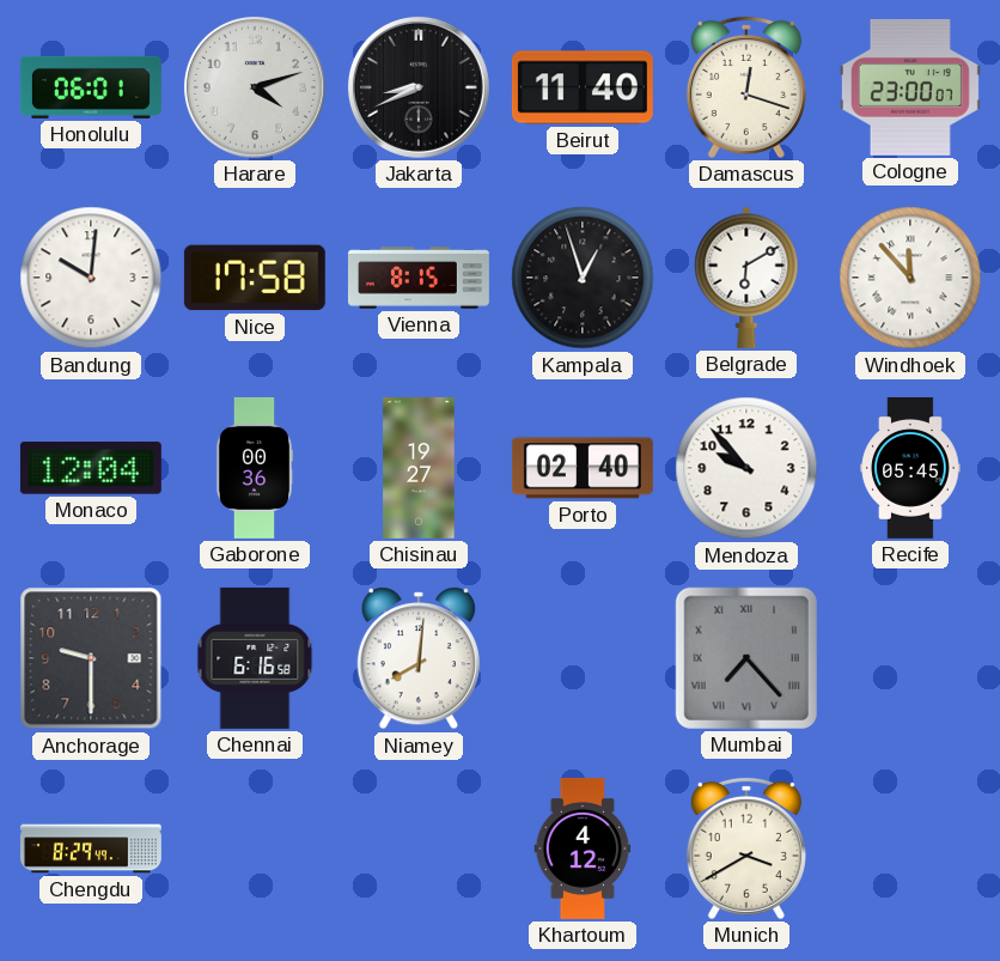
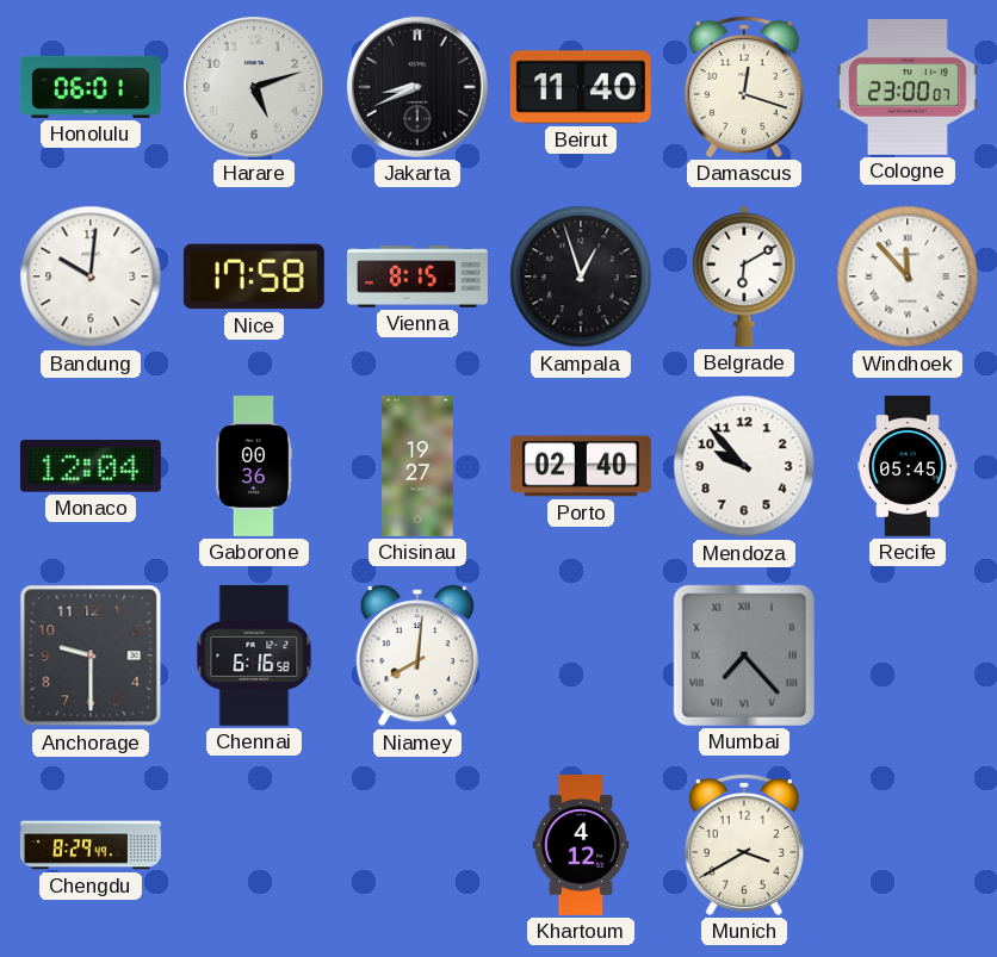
Harare: 4:12 -> 5:12 (254, 87)
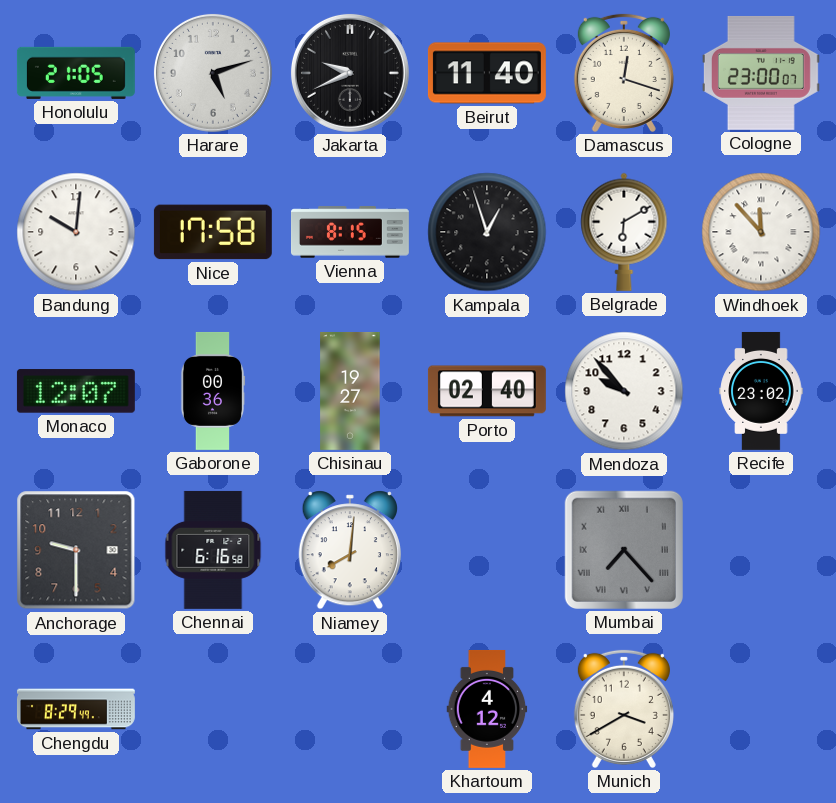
Honolulu: 06:01 -> 21:05 (76, 73)
Jakarta: 8:41 -> 9:41 (350, 73)
Monaco: 12:04 -> 12:07 (76, 391)
Recife: 05:45 -> 23:02 (761, 391)
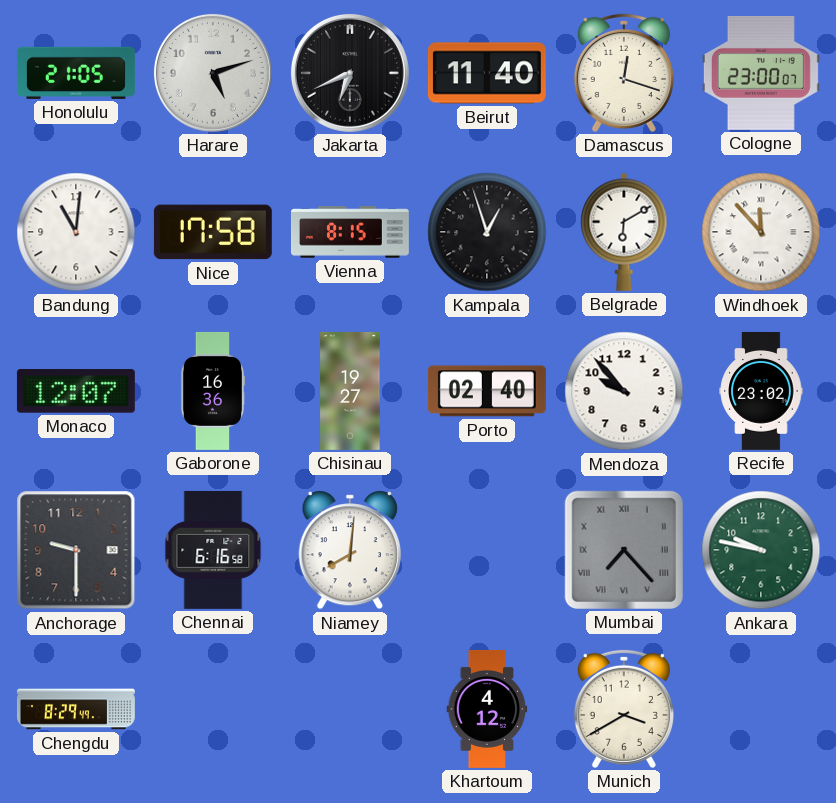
Jakarta: 9:41 -> 6:41 (350, 73)
Bandung: 10:01 -> 11:01 (76, 232)
Gaborone: 00:36 -> 16:36 (213, 391)
Ankara: none -> 9:47 (761, 550)
